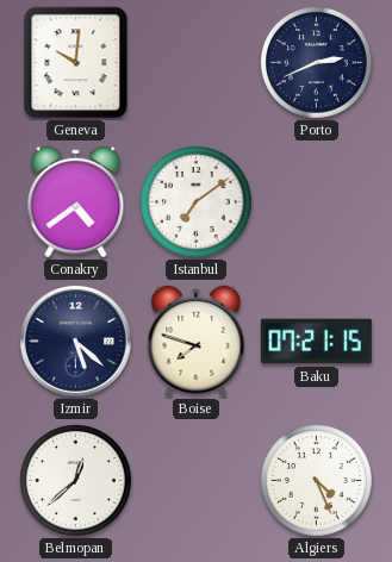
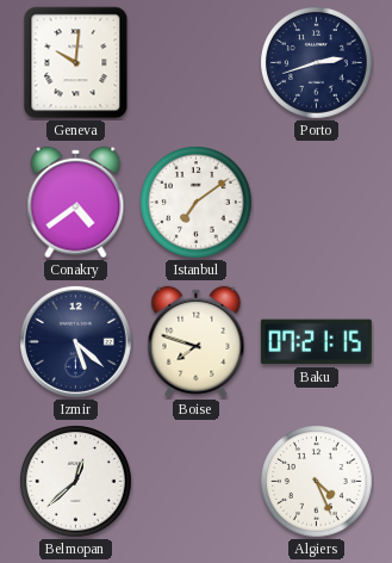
Porto: 2:41 -> 2:42 (317, 63)
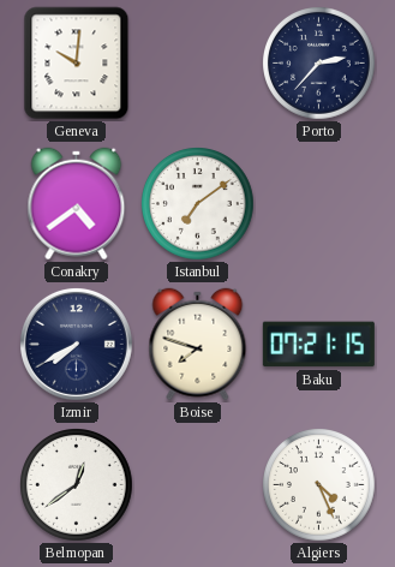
Porto: 2:42 -> 2:37 (319, 64)
Izmir: 5:22 -> 7:40 (76, 344)
Belmopan: 12:38 -> 12:39 (77, 485)
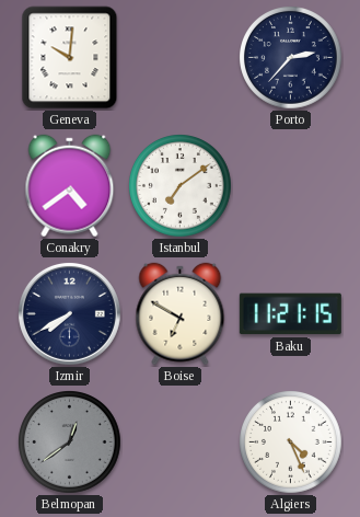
Boise: 7:48 -> 6:50 (181, 314)
Baku: 07:21 -> 11:21 (290, 314)
Belmopan dial: white -> grey (70, 443)
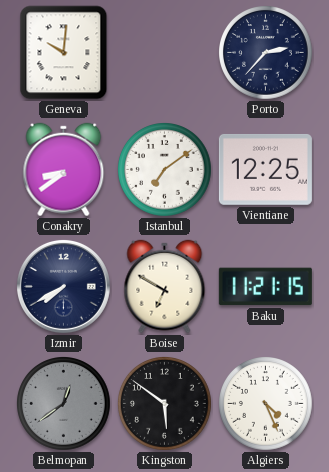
Conakry: 4:39 -> 8:39 (64, 170)
Vientiane: none -> 12:25 (265, 169)
Kingston: none -> 5:51 (165, 404)
